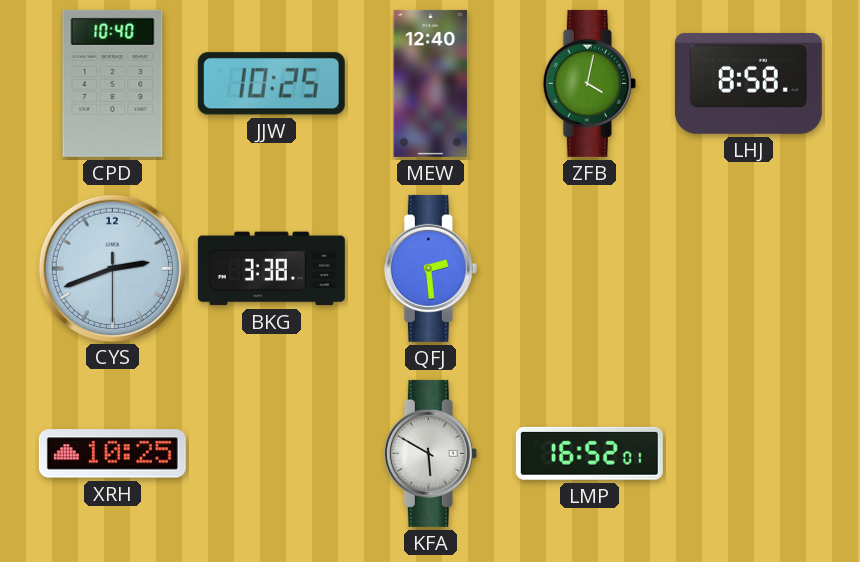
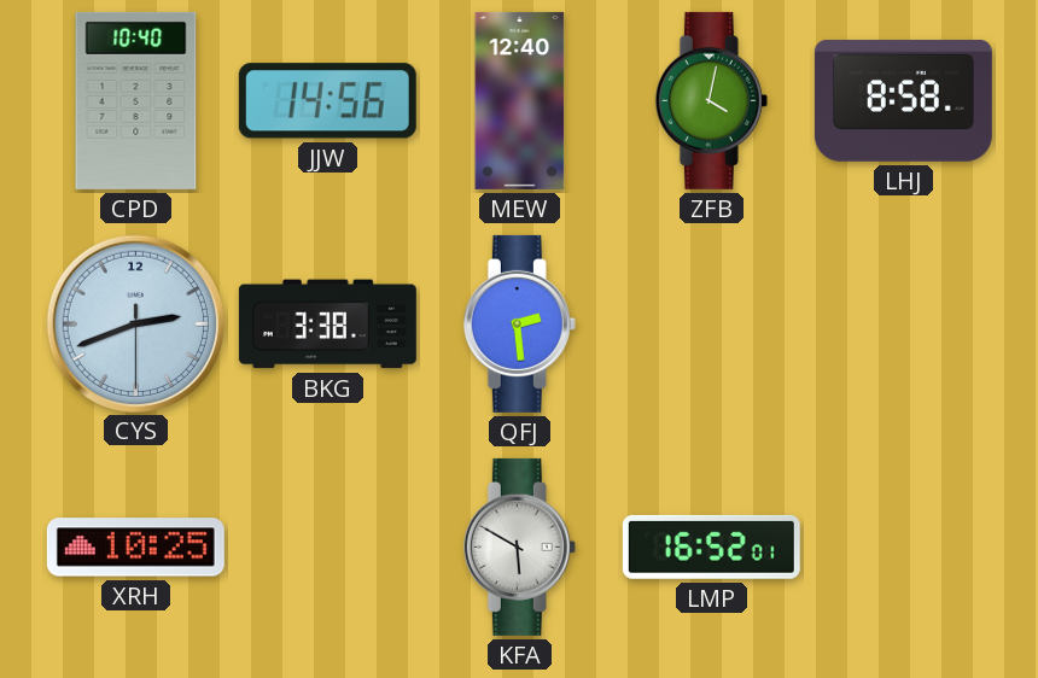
JJW: 10:25 -> 14:56 (327, 101)
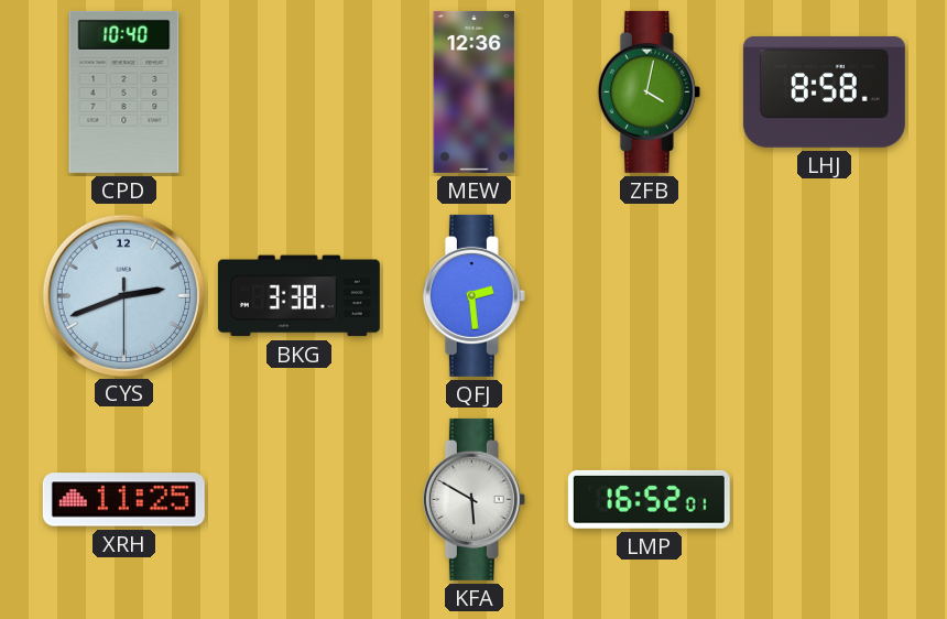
JJW: 14:56 -> none (327, 101)
MEW: 12:40 -> 12:36 (475, 91)
XRH: 10:25 -> 11:25 (123, 500)
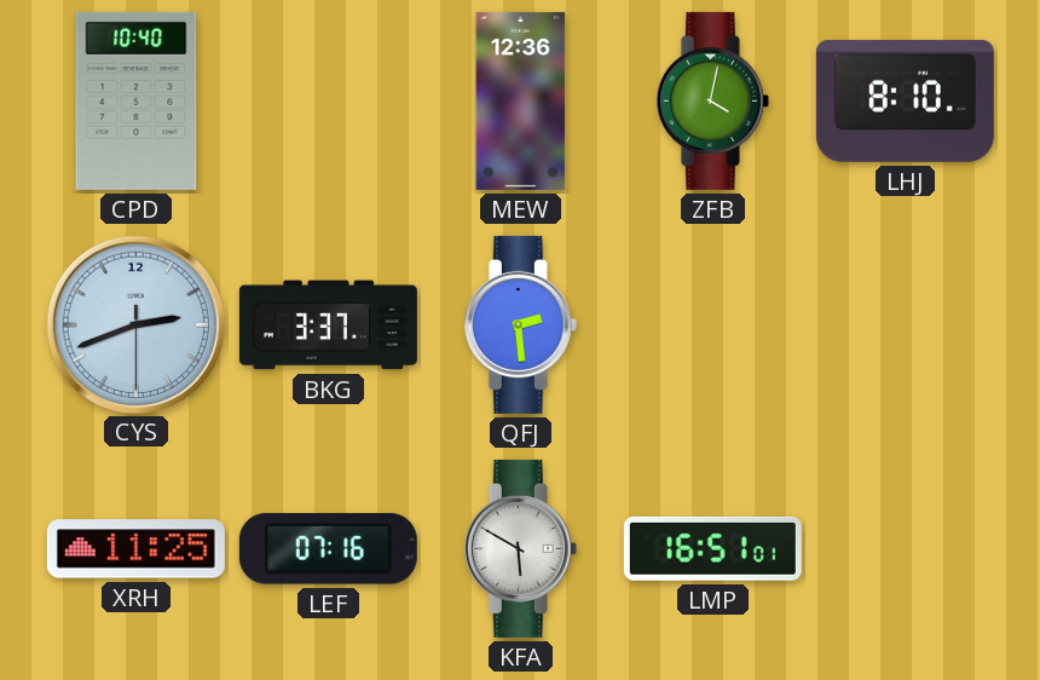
LHJ: 8:58 -> 8:10 (905, 102)
BKG: 3:38 -> 3:37 (328, 325)
LEF: none -> 07:16 (328, 549)
LMP: 16:52 -> 16:51 (712, 548)
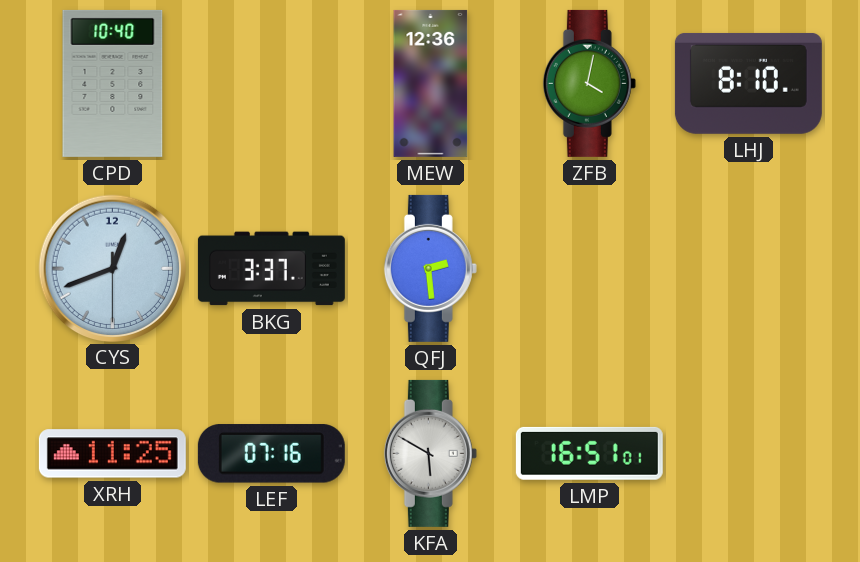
CYS: 2:41 -> 12:41 (112, 268)
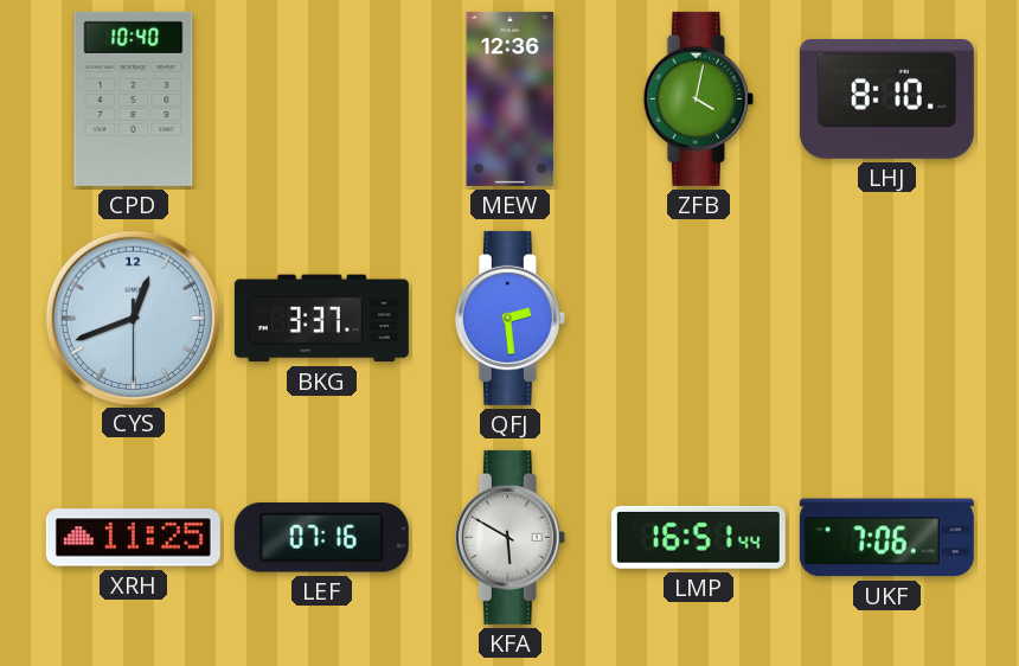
LMP: 16:51:01 -> 16:51:44 (698, 537)
UKF: none -> 7:06 (886, 538)
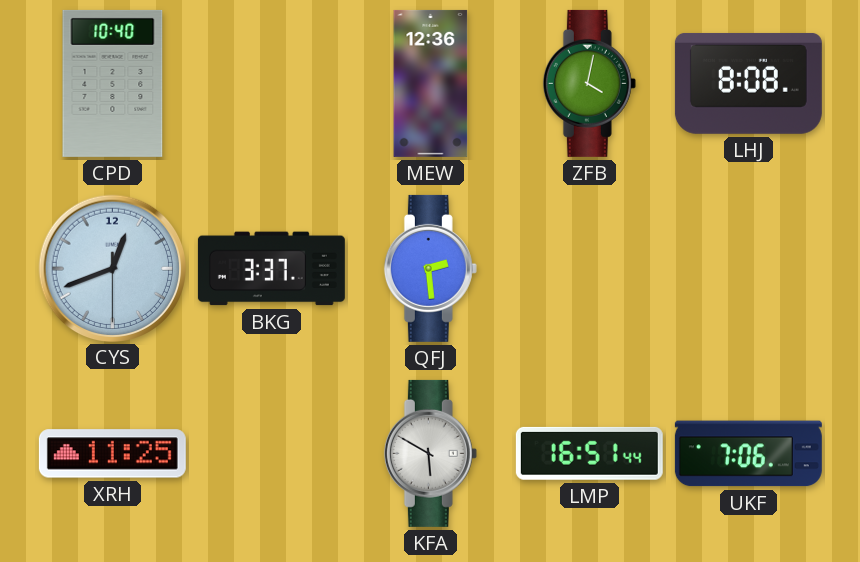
LHJ: 8:10 -> 8:08 (748, 84)
LEF: 07:16 -> none (321, 538)
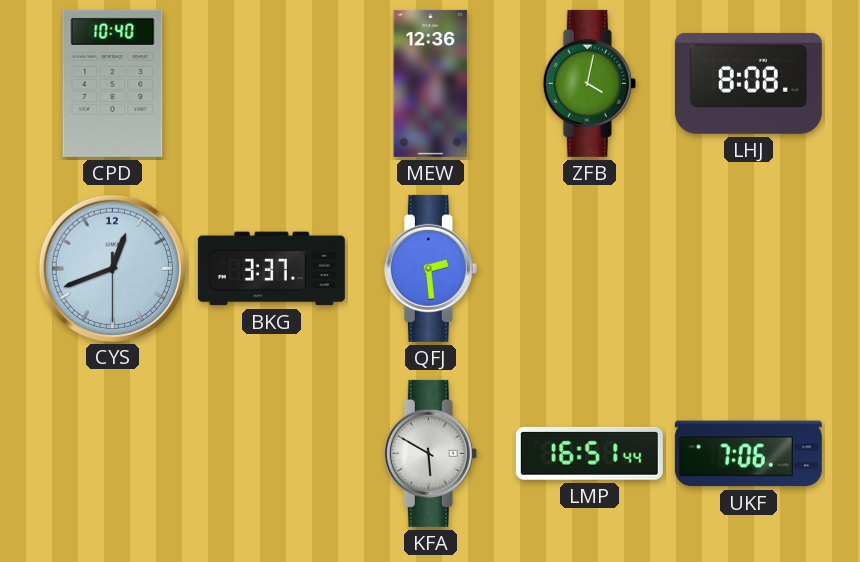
XRH: 11:25 -> none (112, 454)
